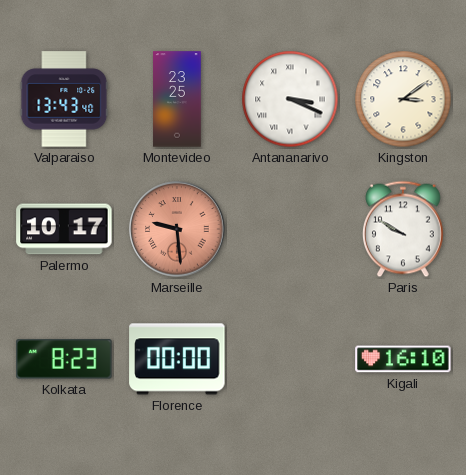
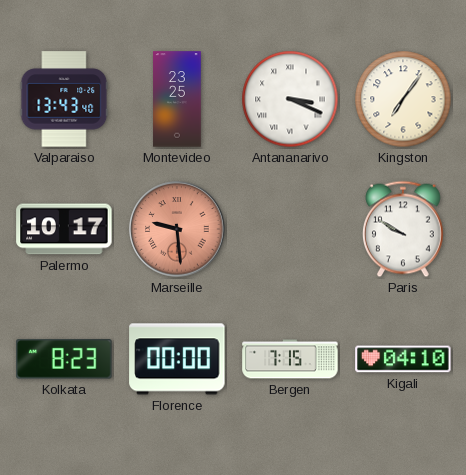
Kingston: 3:09 -> 7:06 (403, 99)
Bergen: none -> 7:15 (290, 359)
Kigali: 16:10 -> 04:10 (403, 359)
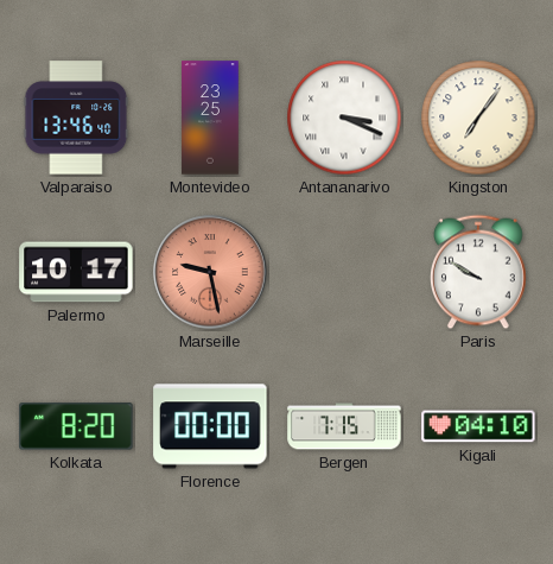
Valparaiso: 13:43 -> 13:46 (76, 118)
Marseille: 9:29 -> 9:28 (210, 272)
Kolkata: 8:23 -> 8:20 (76, 426)
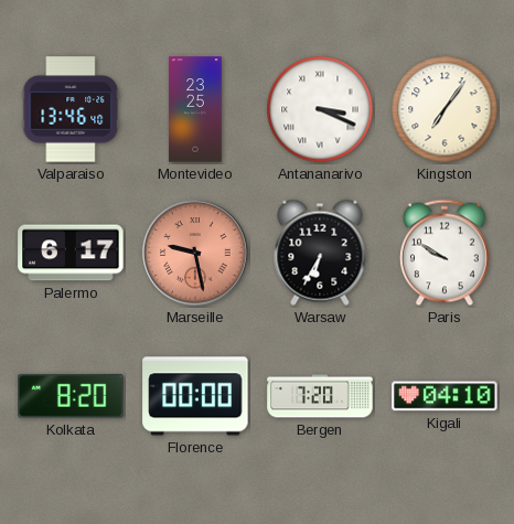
Palermo: 10:17 -> 6:17 (71, 253)
Warsaw: none -> 6:35 (320, 253)
Bergen: 7:15 -> 7:20 (320, 396)
